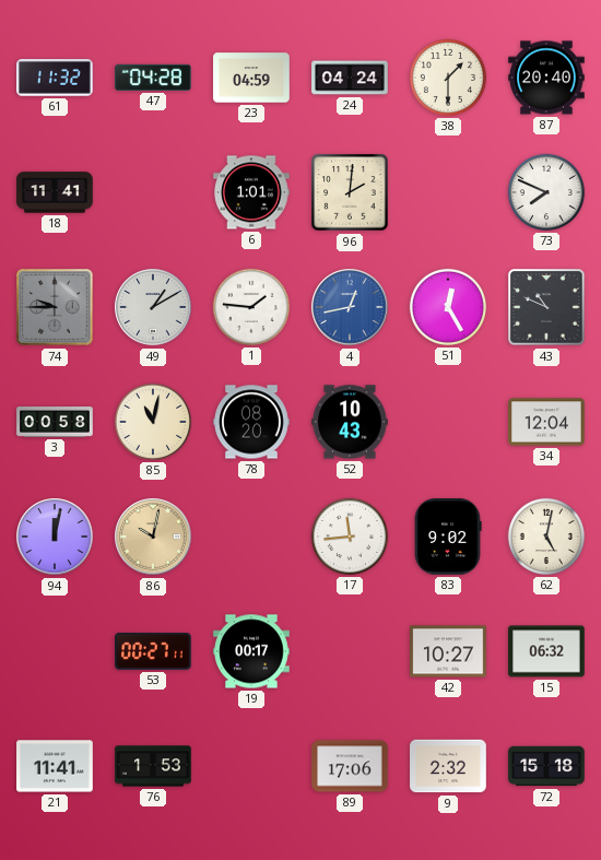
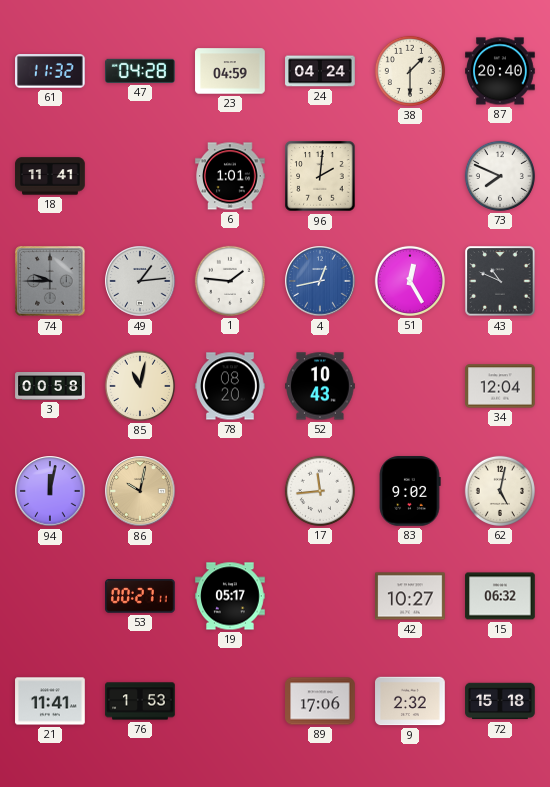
49: 1:10 -> 1:14 (140, 281)
19: 00:17 -> 05:17 (230, 596)
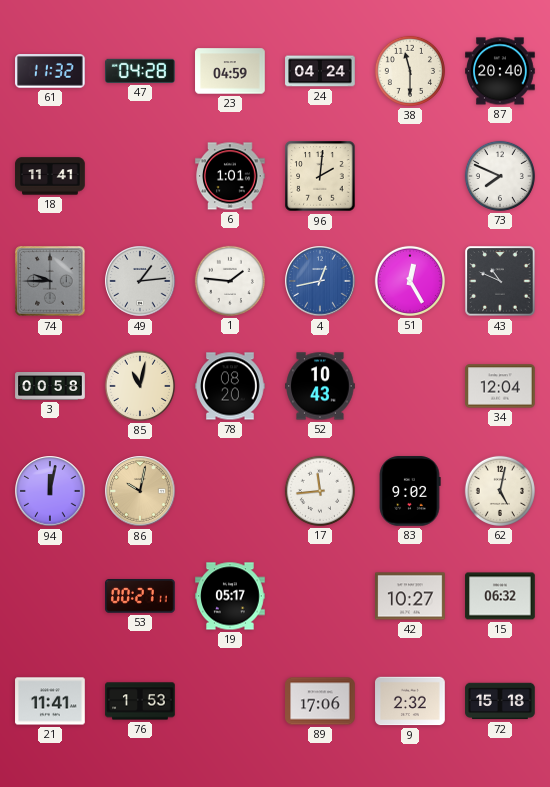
38: 1:30 -> 11:30 (410, 71)
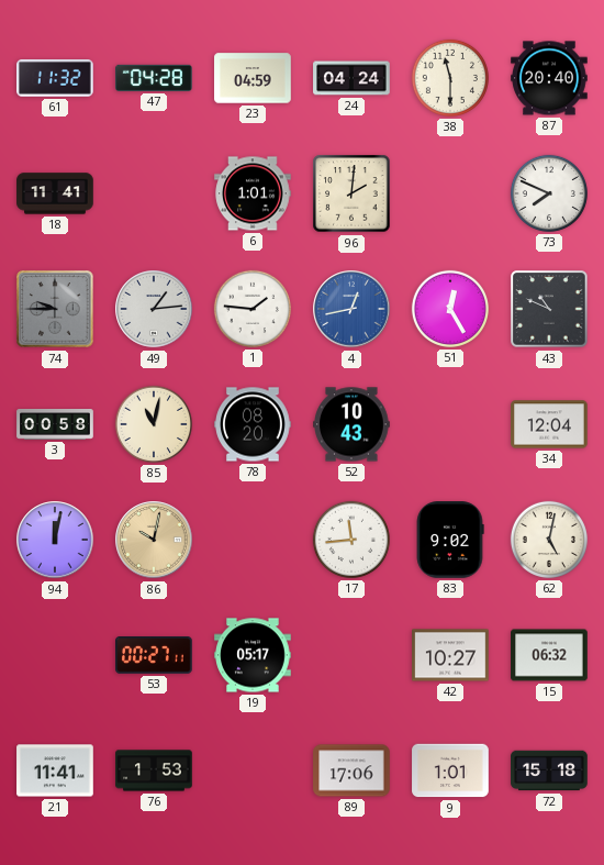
9: 2:32 -> 1:01 (450, 770)
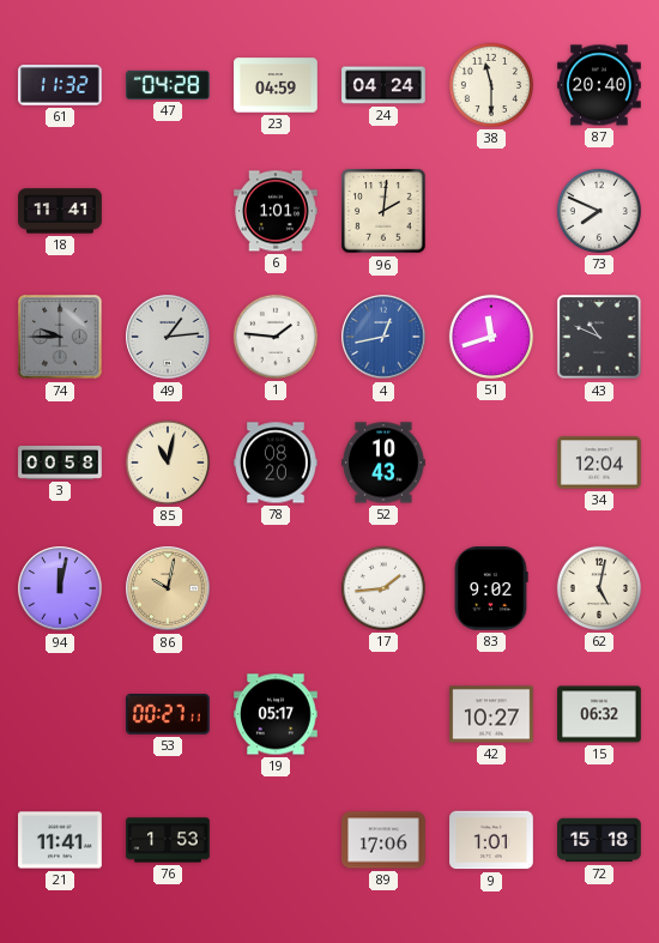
51: 12:25 -> 11:42 (491, 337)
17: 11:44 -> 1:44 (383, 588)
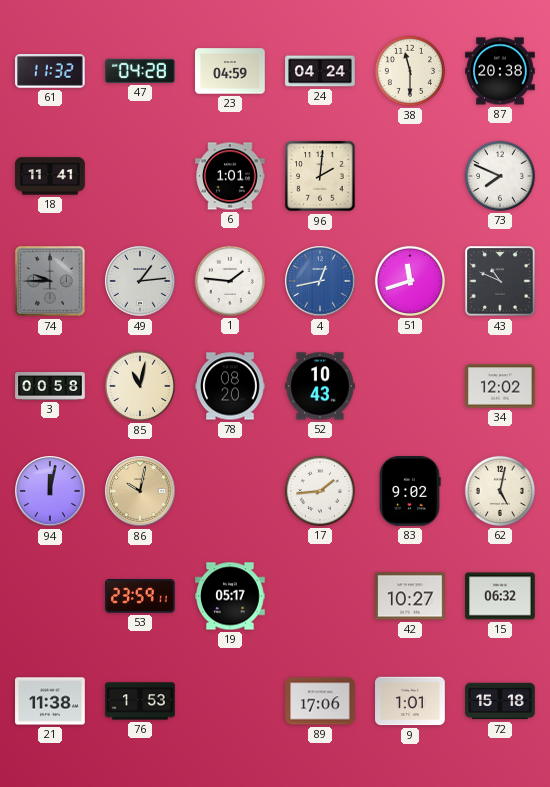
87: 20:40 -> 20:38 (500, 71)
34: 12:04 -> 12:02 (500, 386)
53: 00:27 -> 23:59 (140, 597)
21: 11:41 -> 11:38 (50, 701)
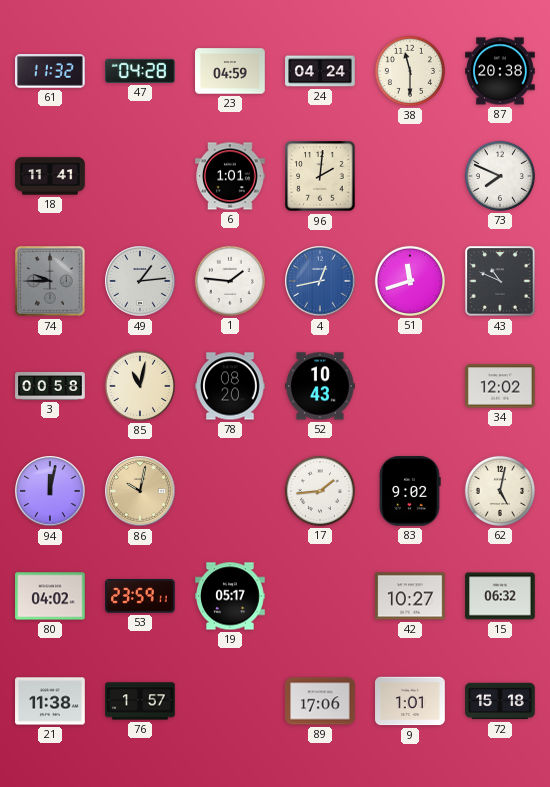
80: none -> 04:02 (50, 596)
76: 1:53 -> 1:57 (140, 701)
